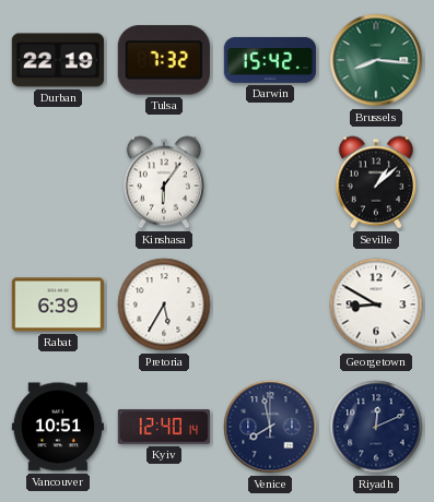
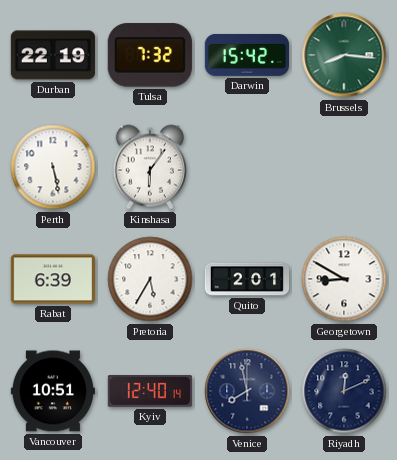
Perth: none -> 5:28 (53, 167)
Seville: 1:08 -> none (376, 182)
Quito: none -> 2:01 (246, 279)
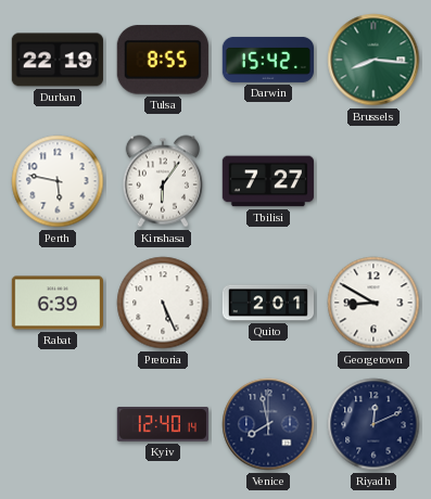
Tulsa: 7:32 -> 8:55 (163, 60)
Perth: 5:28 -> 5:47 (58, 181)
Tbilisi: none -> 7:27 (268, 181)
Pretoria: 5:35 -> 5:26 (163, 303)
Vancouver: 10:51 -> none (53, 391)
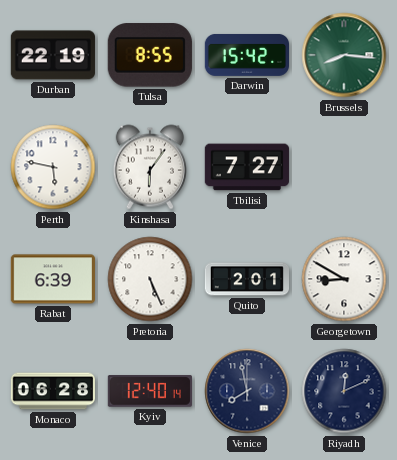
Monaco: none -> 06:28 (53, 391)
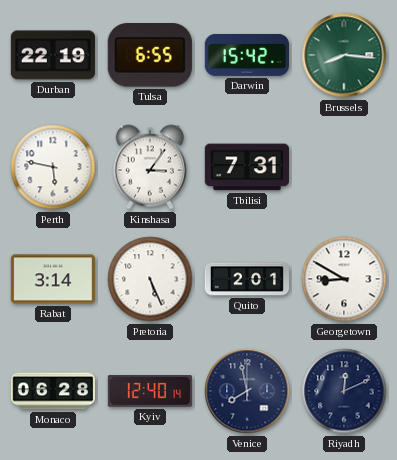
Tulsa: 8:55 -> 6:55 (150, 55)
Kinshasa: 6:06 -> 3:06 (150, 167)
Tbilisi: 7:27 -> 7:31 (247, 167)
Rabat: 6:39 -> 3:14 (53, 279)
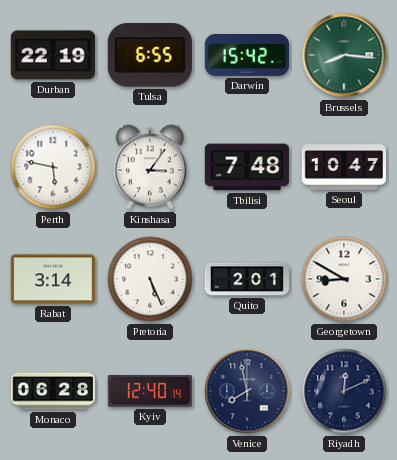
Tbilisi: 7:31 -> 7:48 (247, 167)
Seoul: none -> 10:47 (343, 167)
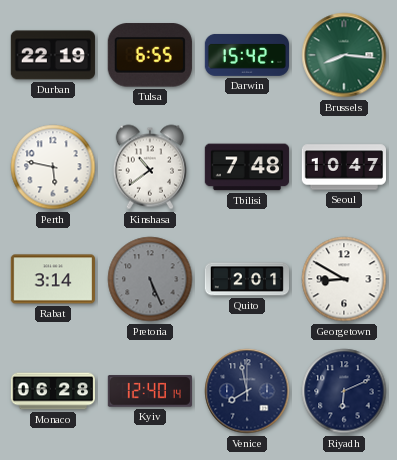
Kinshasa: 3:06 -> 10:39 (150, 167)
Pretoria dial: white -> grey (150, 279)
Riyadh: 12:11 -> 6:11 (344, 391)
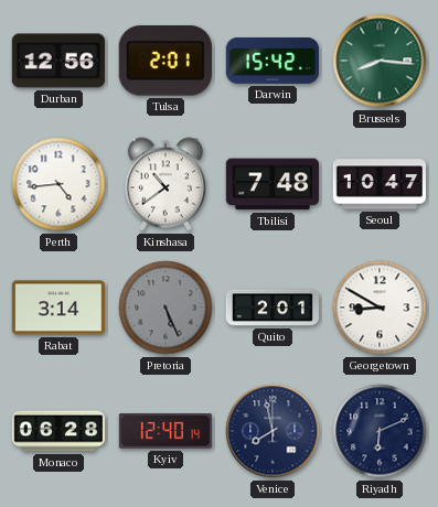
Durban: 22:19 -> 12:56 (58, 61)
Tulsa: 6:55 -> 2:01 (165, 61)
Perth: 5:47 -> 4:44 (58, 184)
